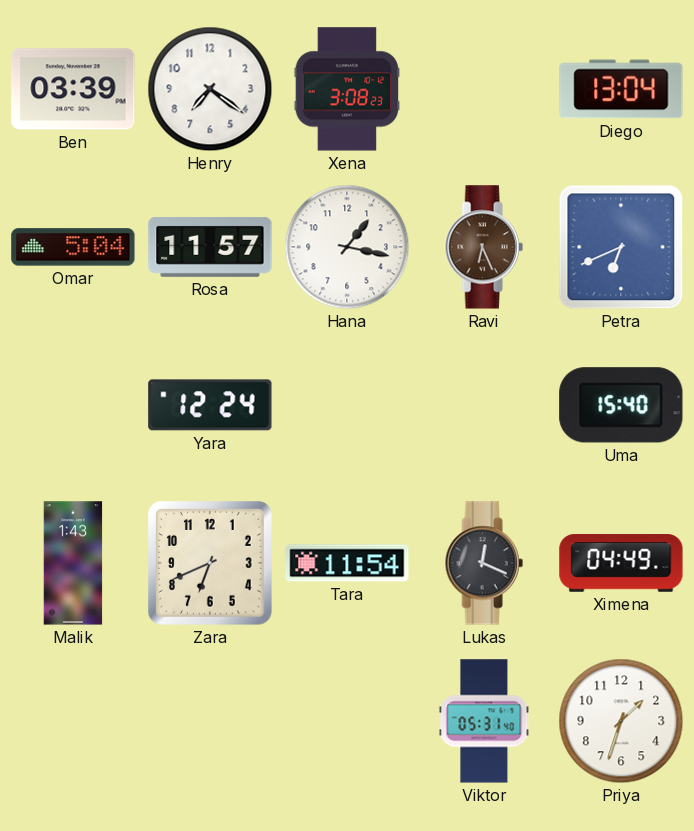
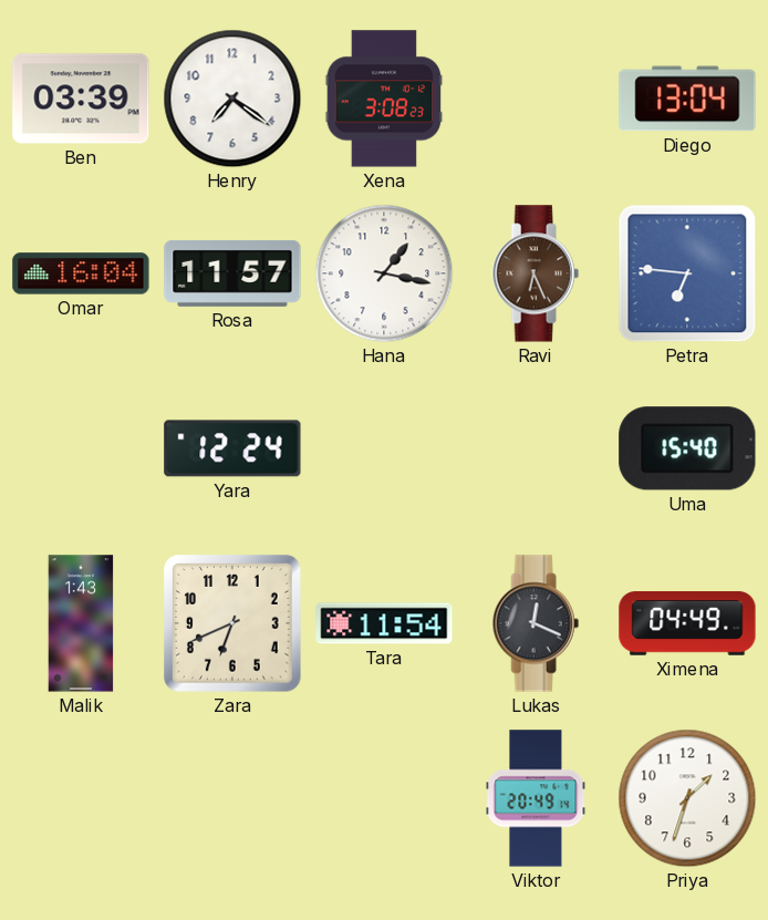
Omar: 5:04 -> 16:04 (81, 273)
Petra: 6:41 -> 6:46 (687, 273)
Viktor: 05:31 -> 20:49 (536, 798)
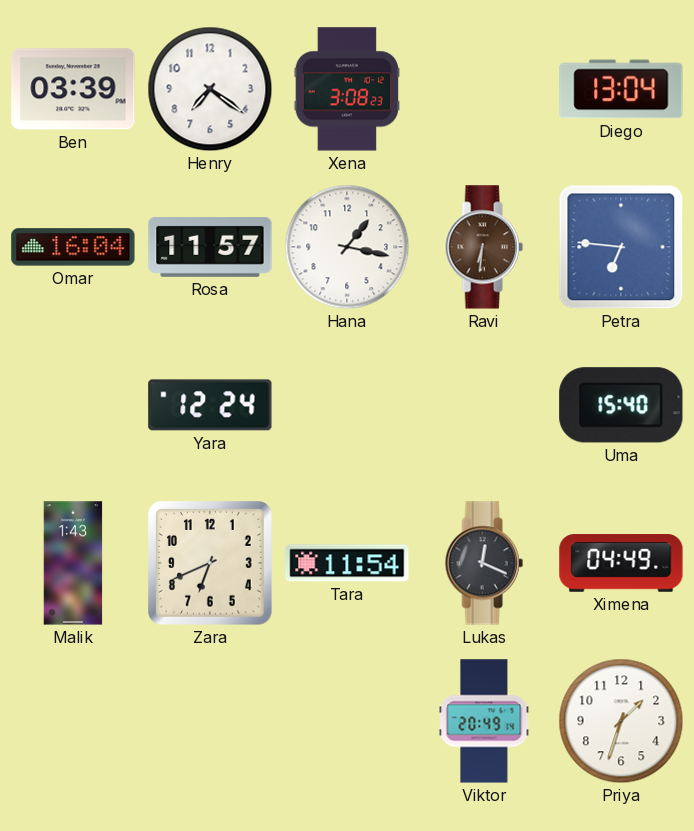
Ravi: 6:26 -> 6:31 (484, 247)
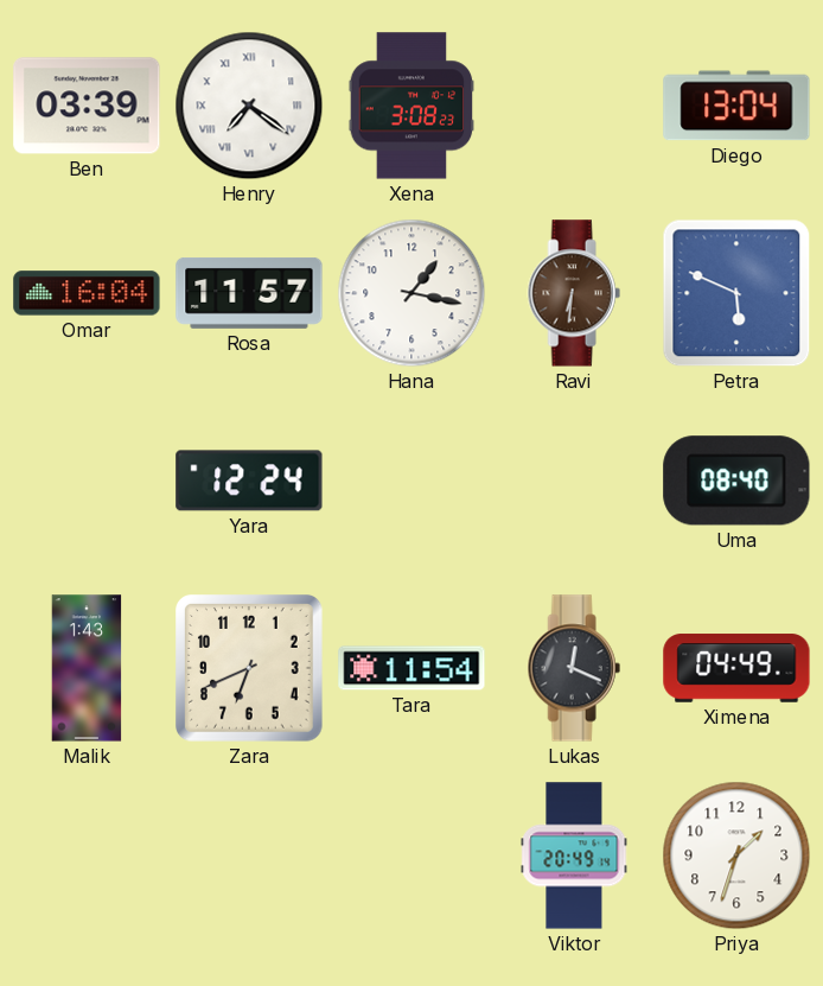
Henry numerals: Arabic -> Roman (249, 106)
Petra: 6:46 -> 5:49 (736, 293)
Uma: 15:40 -> 08:40 (736, 481)
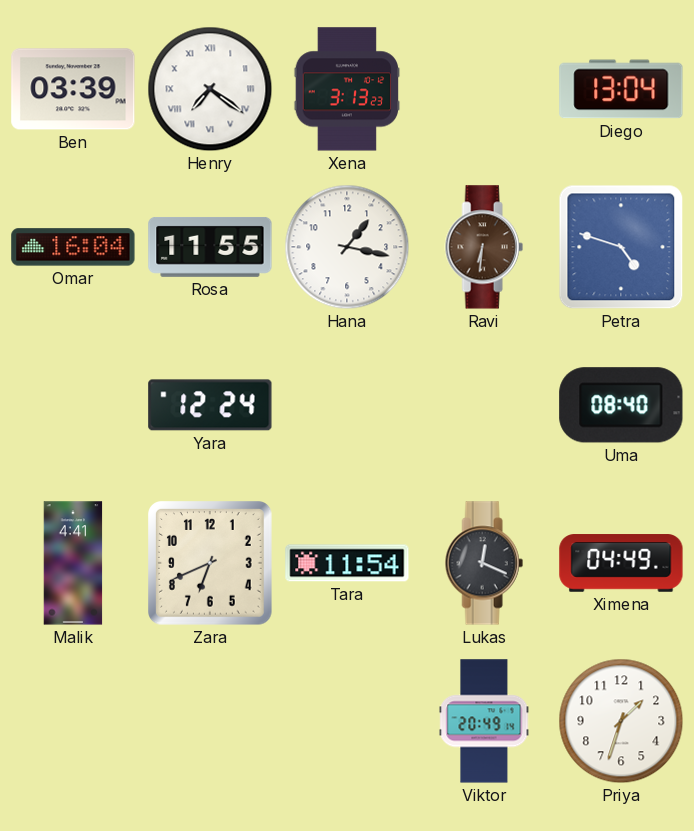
Xena: 3:08 -> 3:13 (347, 89)
Rosa: 11:57 -> 11:55 (210, 247)
Petra: 5:49 -> 4:48 (621, 247)
Malik: 1:43 -> 4:41 (73, 563)
